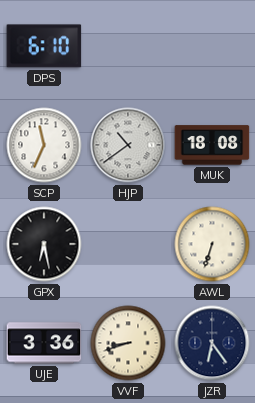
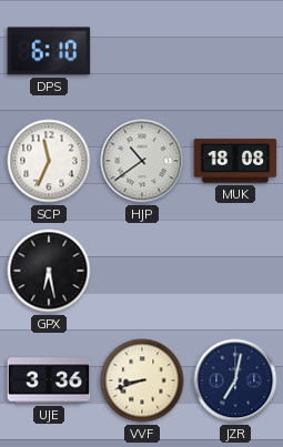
AWL: 6:33 -> none (212, 244)
JZR: 6:24 -> 7:02 (235, 380)
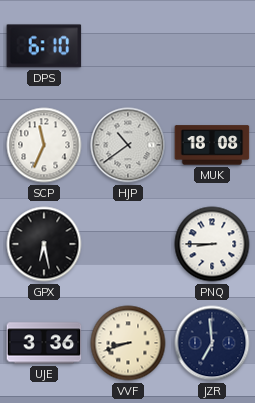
PNQ: none -> 8:45 (212, 244)
JZR: 7:02 -> 6:59 (212, 343)
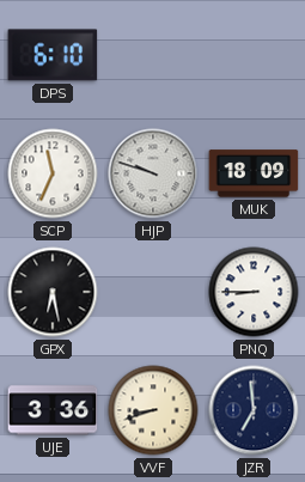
HJP: 10:39 -> 9:48 (153, 173)
MUK: 18:08 -> 18:09 (254, 173)
